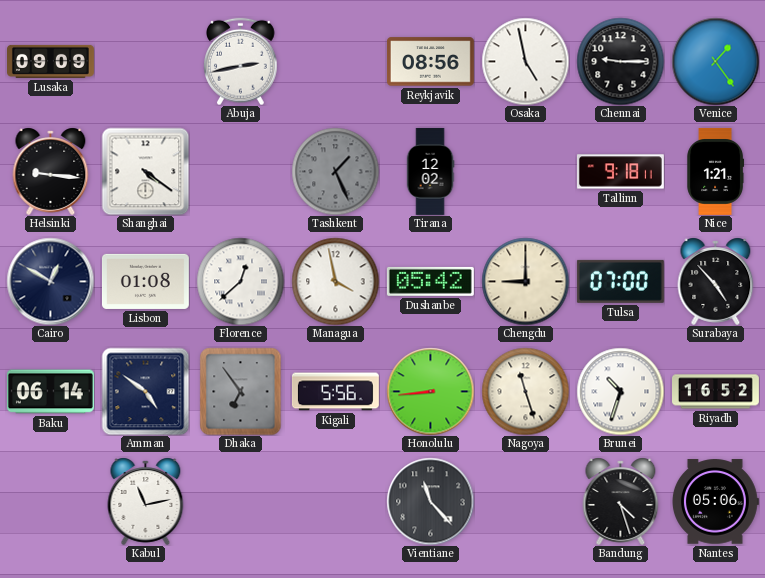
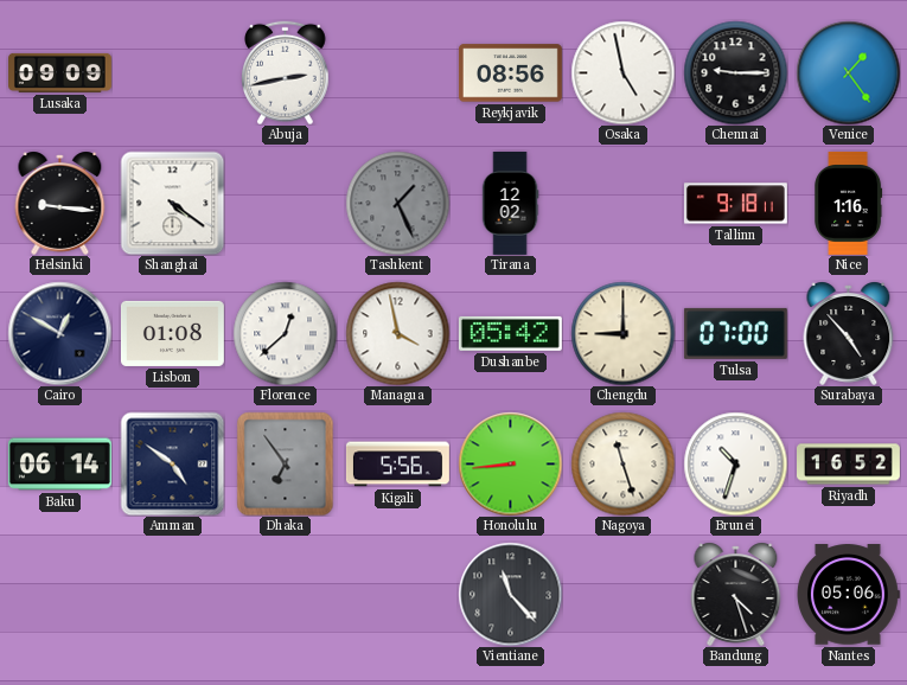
Nice: 1:21 -> 1:16 (849, 203)
Kabul: 11:13 -> none (146, 501)
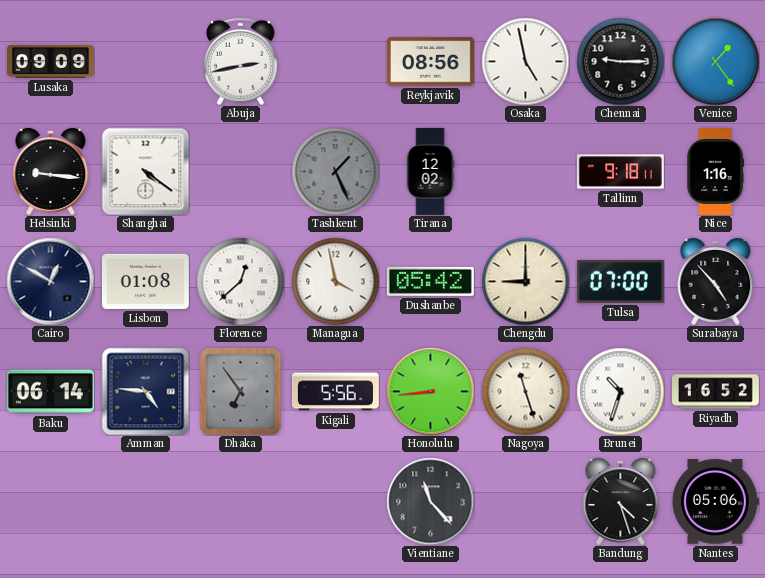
Amman: 4:51 -> 4:46 (145, 391)
